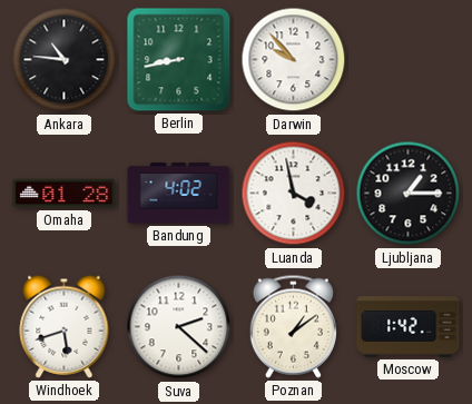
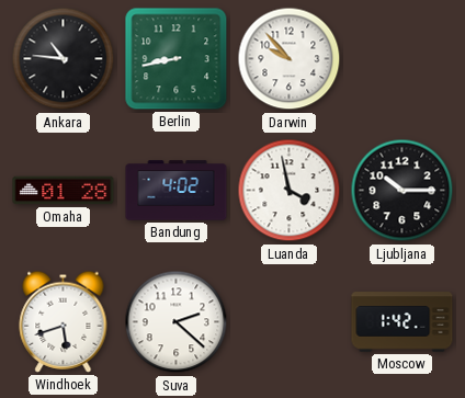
Ljubljana: 1:15 -> 10:15 (402, 191)
Poznan: 1:09 -> none (293, 326)
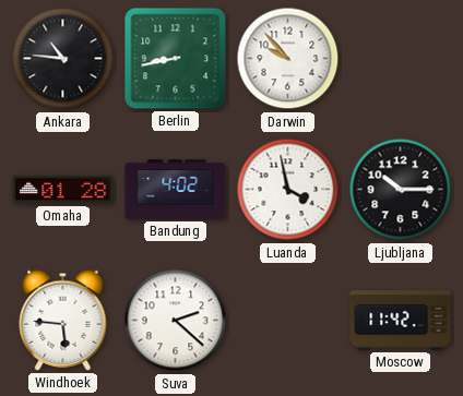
Windhoek: 5:42 -> 5:46 (63, 320)
Moscow: 1:42 -> 11:42 (401, 321)
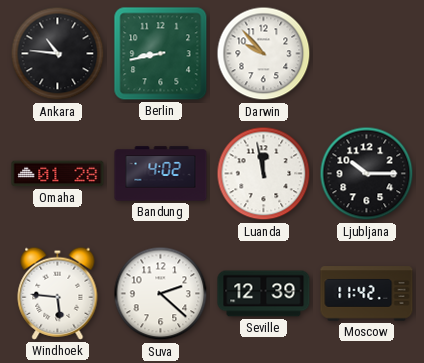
Luanda: 3:58 -> 11:58 (264, 174)
Seville: none -> 12:39 (264, 294)
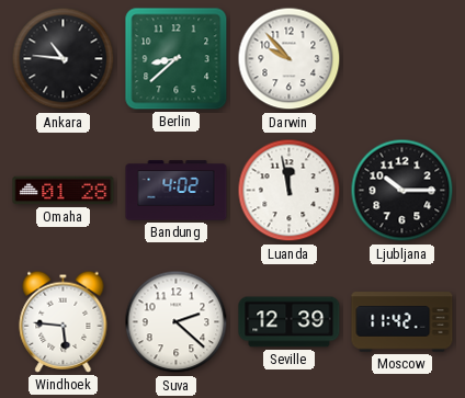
Berlin: 8:43 -> 8:38 (177, 59)
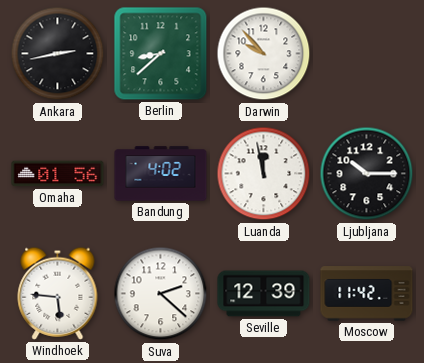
Ankara: 10:46 -> 2:43 (58, 54)
Omaha: 01:28 -> 01:56 (58, 174)
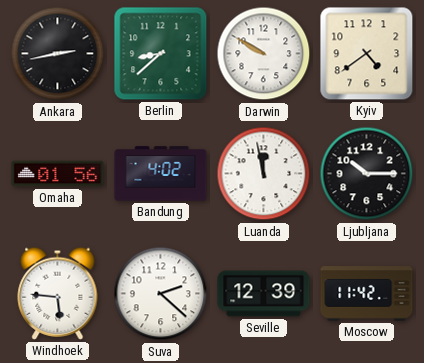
Darwin: 9:53 -> 9:50 (264, 54)
Kyiv: none -> 4:39 (367, 54)
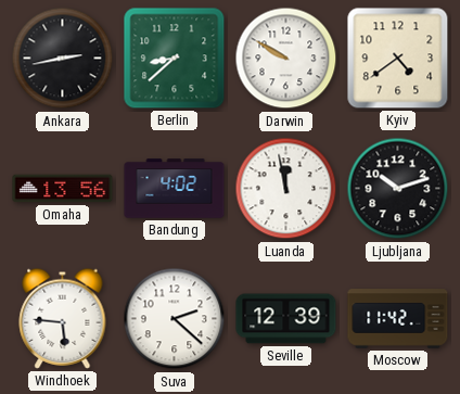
Omaha: 01:56 -> 13:56 (63, 189)
Ljubljana: 10:15 -> 10:12 (398, 189)
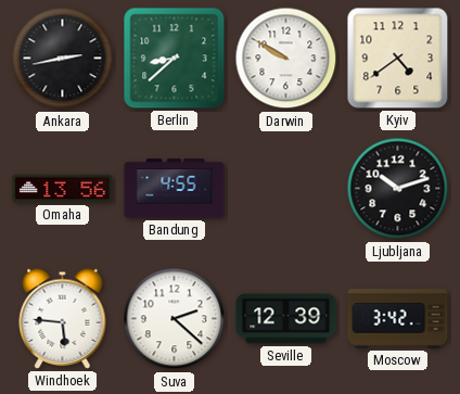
Bandung: 4:02 -> 4:55 (175, 189)
Luanda: 11:58 -> none (286, 189)
Moscow: 11:42 -> 3:42 (398, 319)
